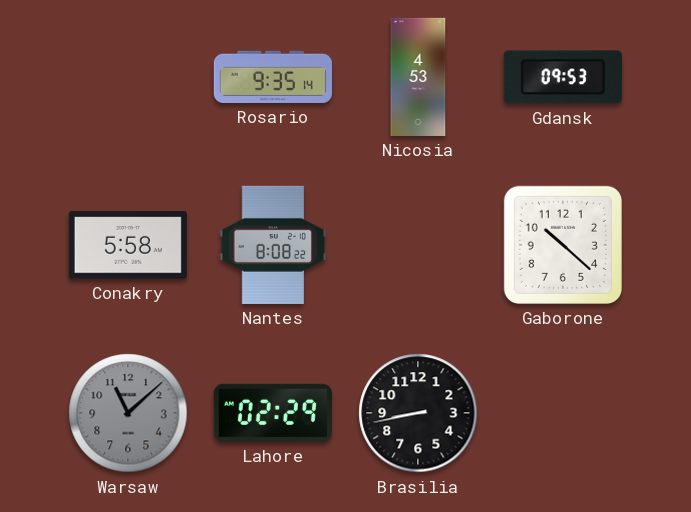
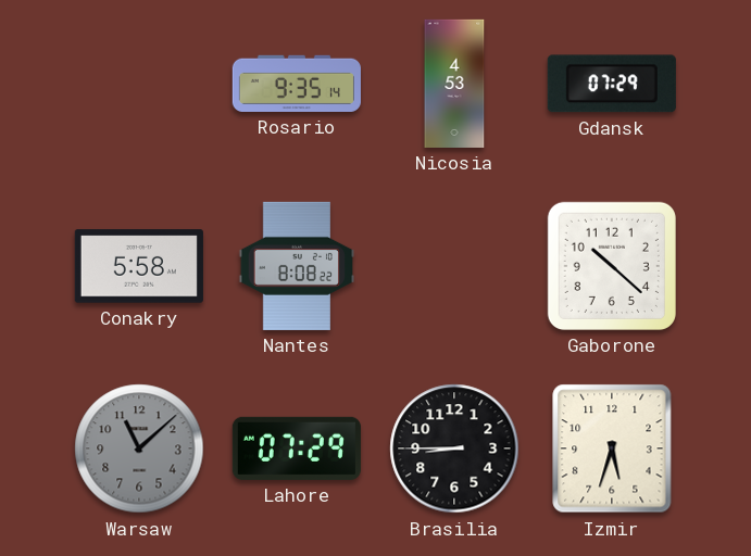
Gdansk: 09:53 -> 07:29 (612, 84)
Lahore: 02:29 -> 07:29 (297, 448)
Brasilia: 8:43 -> 8:45 (454, 448)
Izmir: none -> 5:33 (612, 448)
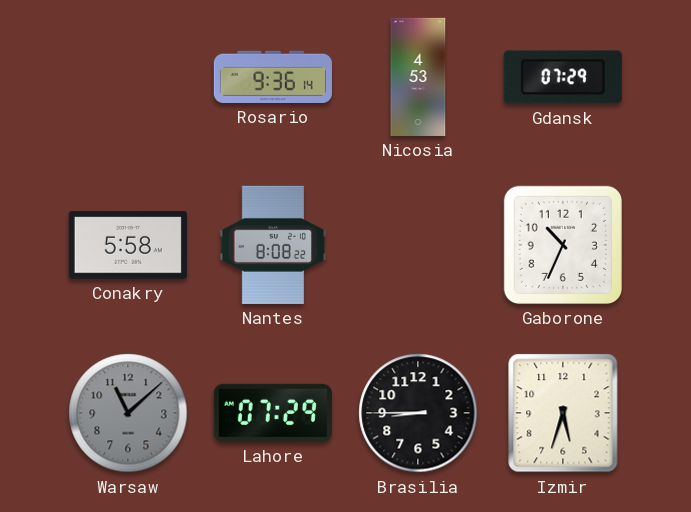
Rosario: 9:35 -> 9:36 (273, 77)
Gaborone: 10:22 -> 10:34 (563, 245)
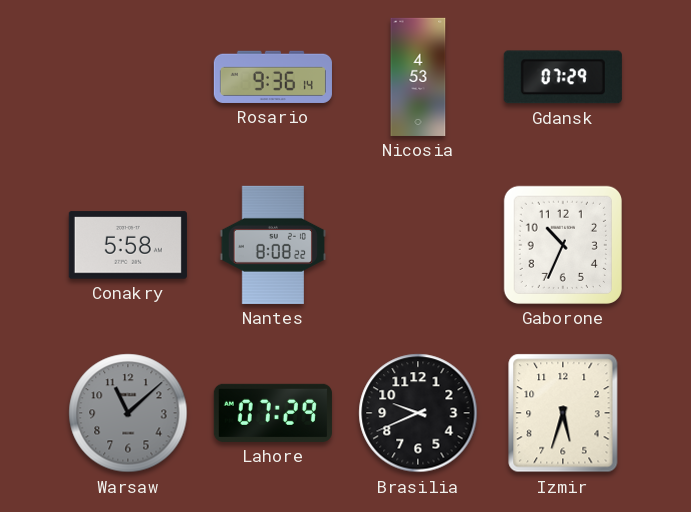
Brasilia: 8:45 -> 9:41 (418, 413)
